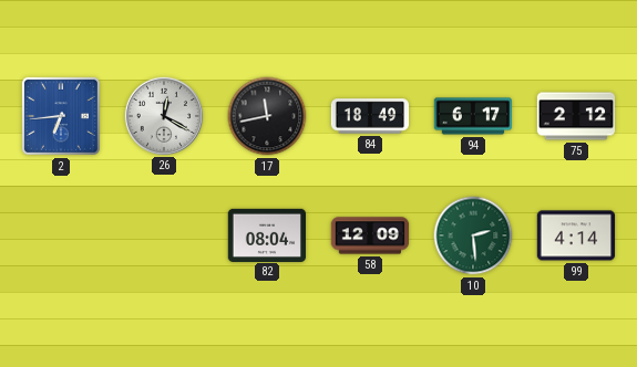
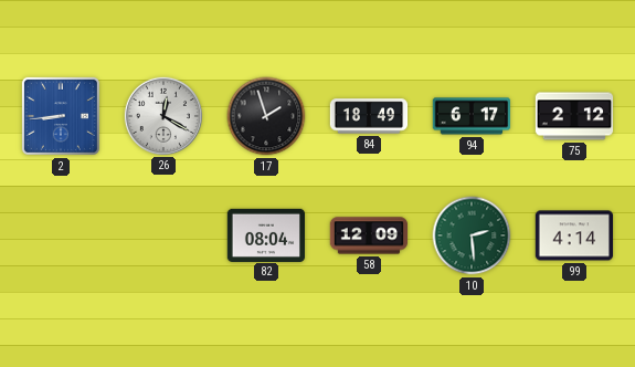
2: 6:44 -> 8:44 (61, 116)
17: 11:43 -> 1:57 (266, 116)
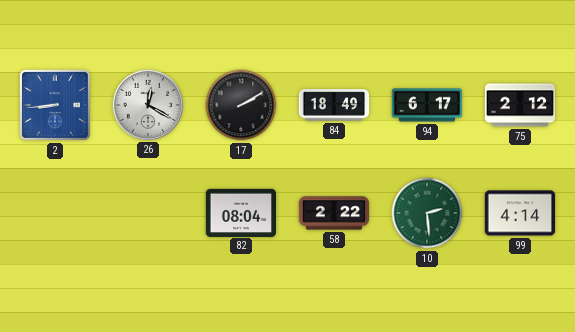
17: 1:57 -> 2:10 (241, 105)
58: 12:09 -> 2:22 (334, 213)
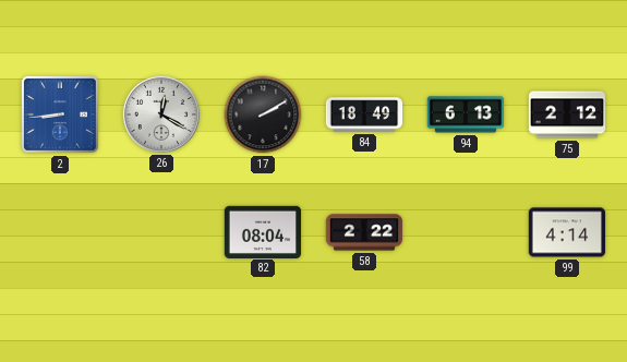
94: 6:17 -> 6:13 (466, 114)
10: 2:29 -> none (427, 213)
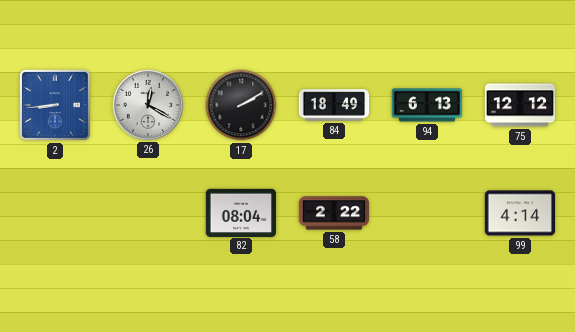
75: 2:12 -> 12:12 (520, 105)
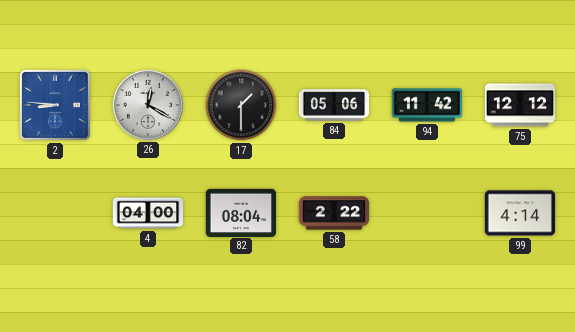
2: 8:44 -> 8:46 (55, 105)
17: 2:10 -> 1:30 (241, 105)
84: 18:49 -> 05:06 (334, 105)
94: 6:13 -> 11:42 (427, 105)
4: none -> 04:00 (148, 213)
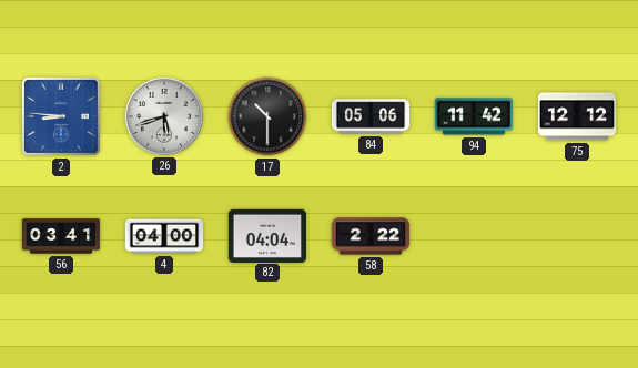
26: 12:20 -> 5:42 (163, 115)
17: 1:30 -> 10:30 (267, 116)
56: none -> 03:41 (61, 236)
82: 08:04 -> 04:04 (267, 235)
99: 4:14 -> none (520, 213)
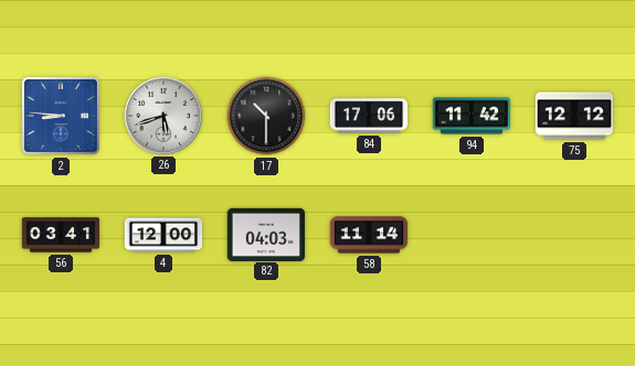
84: 05:06 -> 17:06 (369, 116)
4: 04:00 -> 12:00 (163, 235)
82: 04:04 -> 04:03 (266, 234)
58: 2:22 -> 11:14 (369, 235)
